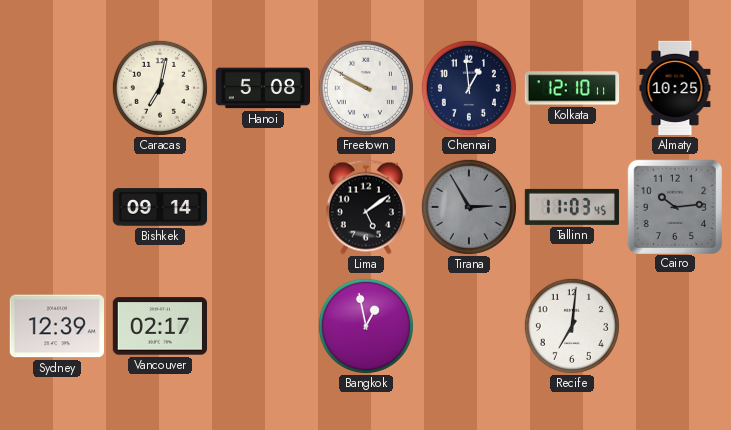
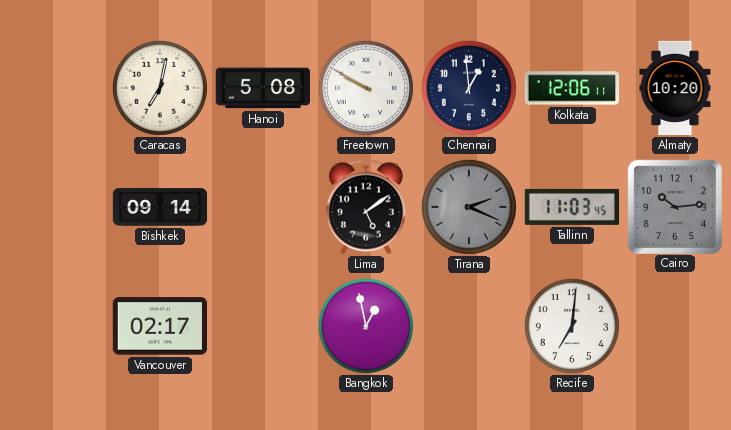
Kolkata: 12:10 -> 12:06 (572, 88)
Almaty: 10:25 -> 10:20 (675, 88)
Tirana: 2:55 -> 2:19 (469, 207)
Sydney: 12:39 -> none (56, 326)
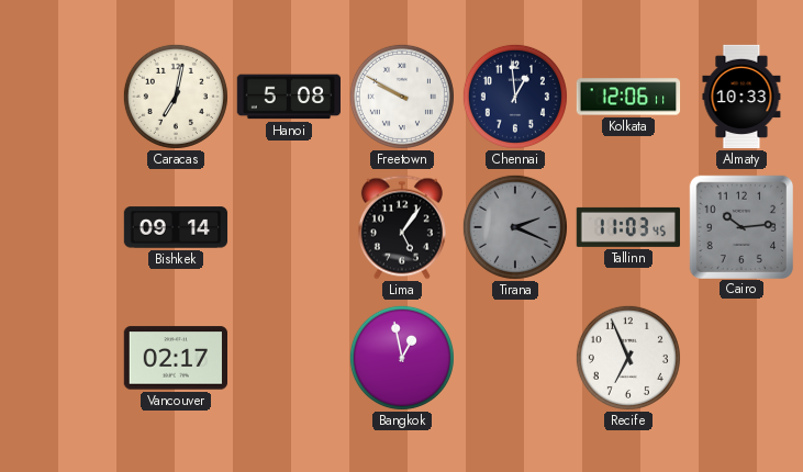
Almaty: 10:20 -> 10:33 (741, 97)
Lima: 5:09 -> 5:06 (402, 227)
Recife: 7:01 -> 6:56 (628, 358)
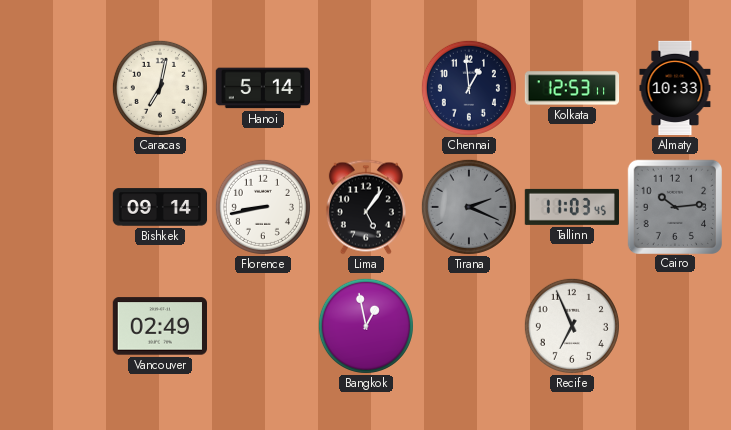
Hanoi: 5:08 -> 5:14 (262, 88)
Freetown: 9:50 -> none (402, 97)
Kolkata: 12:06 -> 12:53 (572, 88)
Florence: none -> 8:43 (263, 207)
Vancouver: 02:17 -> 02:49 (159, 326)
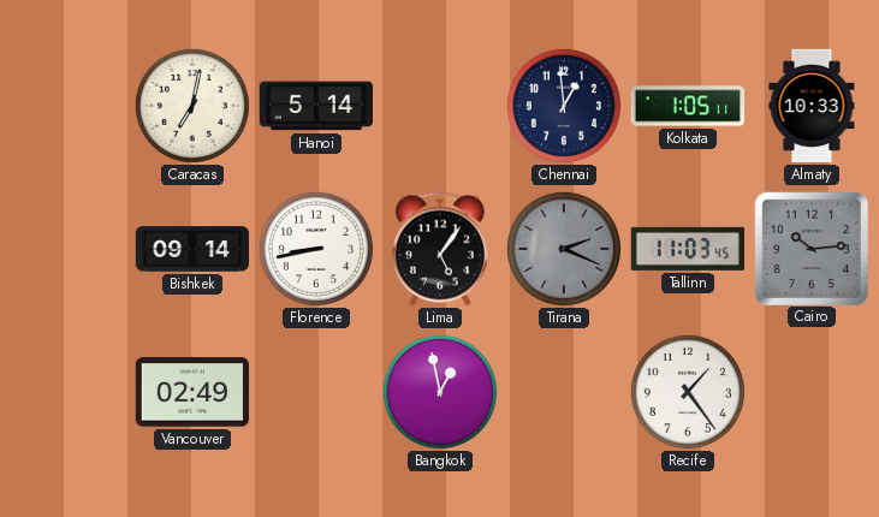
Kolkata: 12:53 -> 1:05 (688, 106)
Recife: 6:56 -> 1:24 (688, 392)
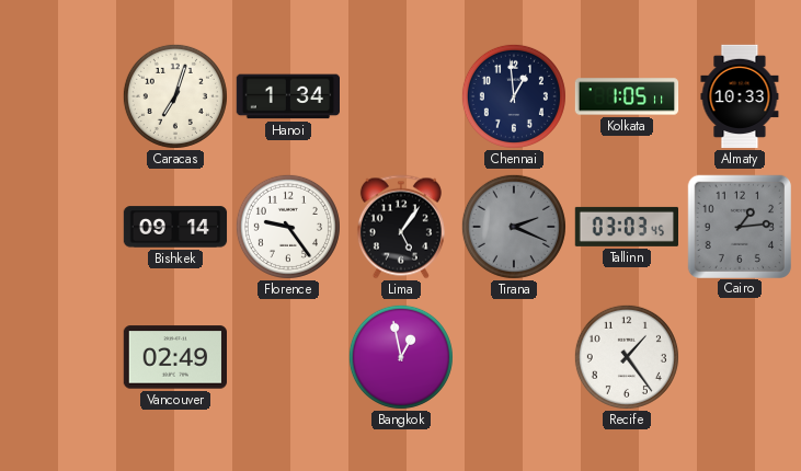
Caracas: 7:02 -> 7:03 (175, 96)
Hanoi: 5:14 -> 1:34 (287, 96)
Florence: 8:43 -> 9:24 (288, 227)
Tallinn: 11:03 -> 03:03 (626, 227)
Cairo: 10:14 -> 1:14 (739, 226)
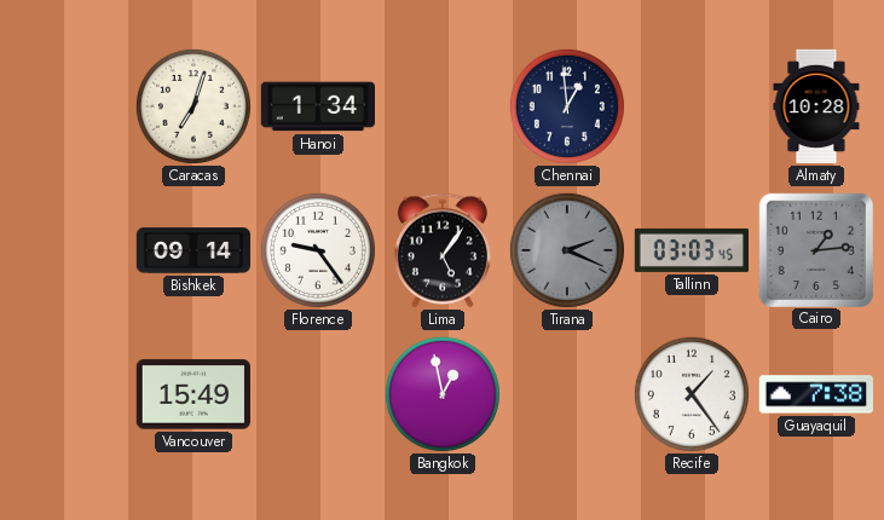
Kolkata: 1:05 -> none (627, 96)
Almaty: 10:33 -> 10:28 (816, 106)
Vancouver: 02:49 -> 15:49 (192, 394)
Guayaquil: none -> 7:38 (815, 394)
